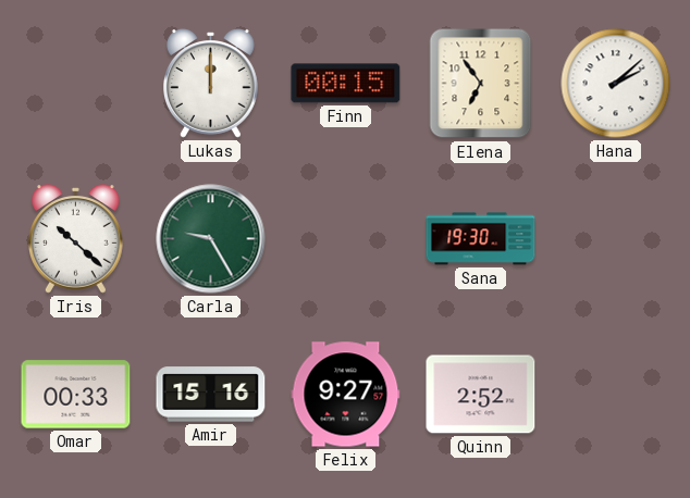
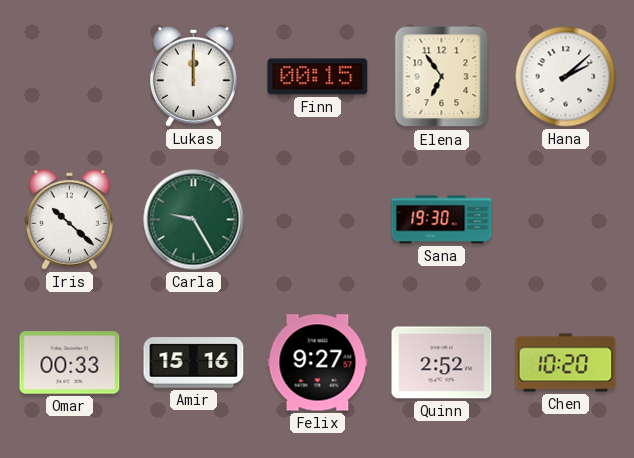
Chen: none -> 10:20 (566, 363)
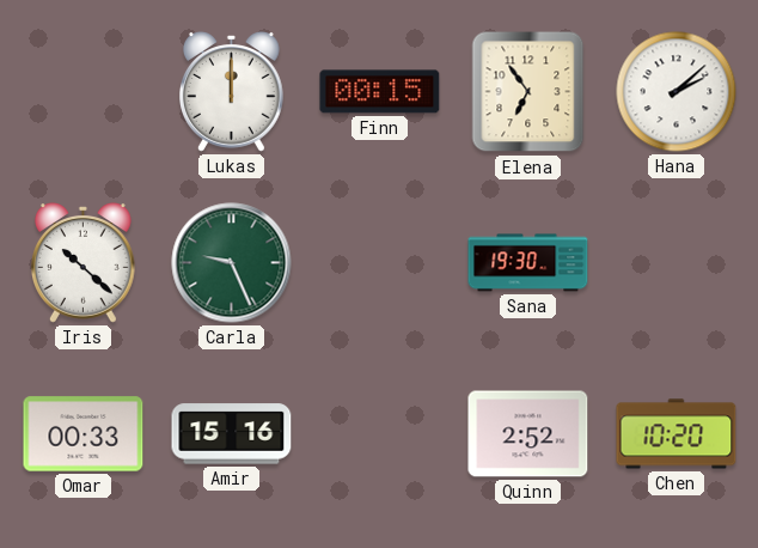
Carla: 9:25 -> 9:26 (232, 263)
Felix: 9:27 -> none (318, 363)
